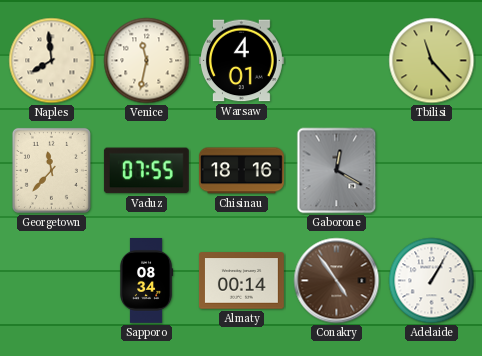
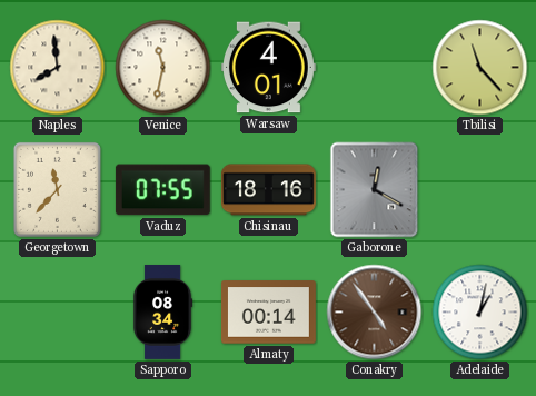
Adelaide: 1:05 -> 1:02 (480, 313)
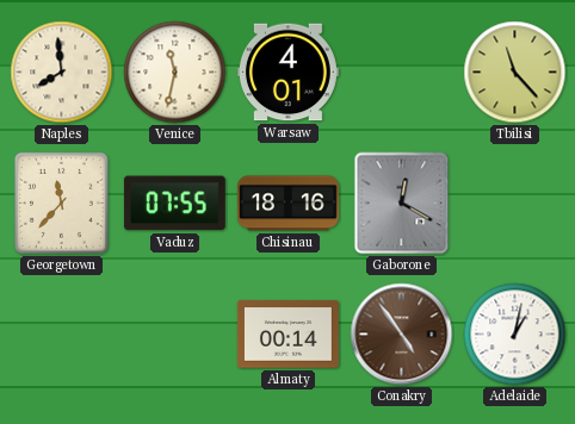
Sapporo: 08:34 -> none (162, 313)
